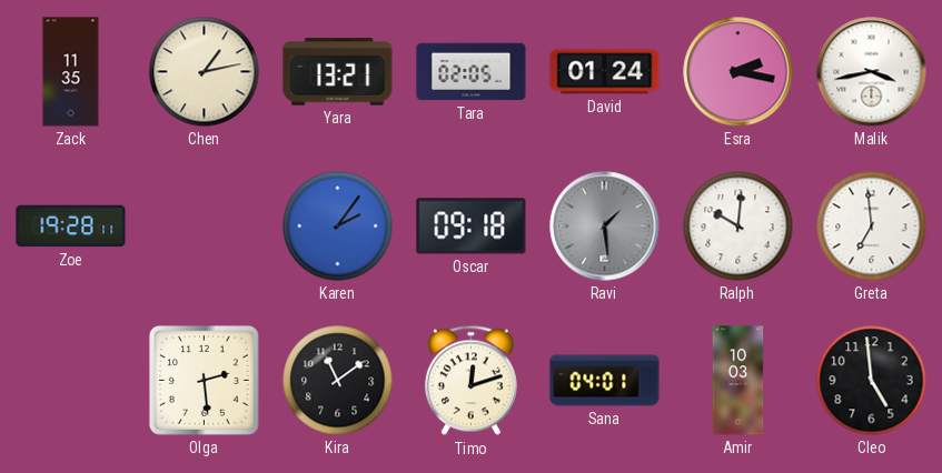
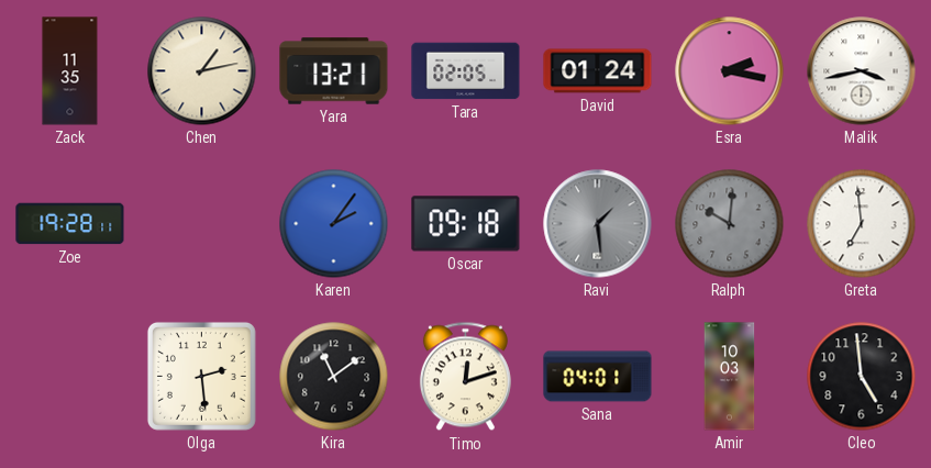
Ralph dial: white -> grey (730, 224)
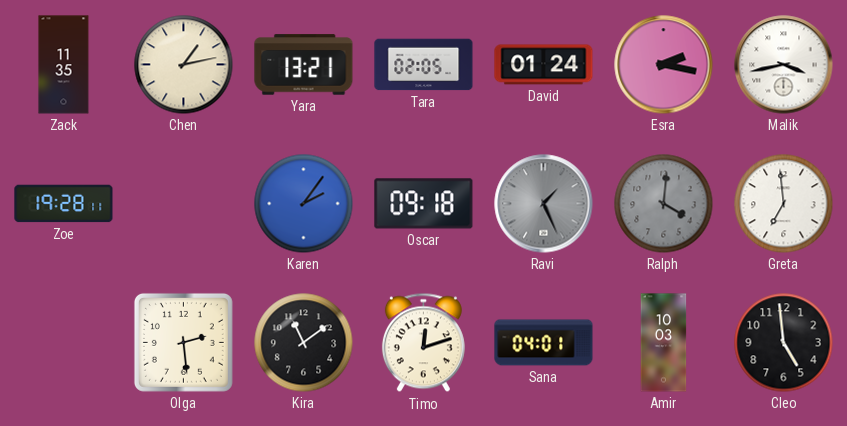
Ravi: 1:29 -> 1:26 (544, 204)
Ralph: 10:01 -> 4:01 (664, 204)
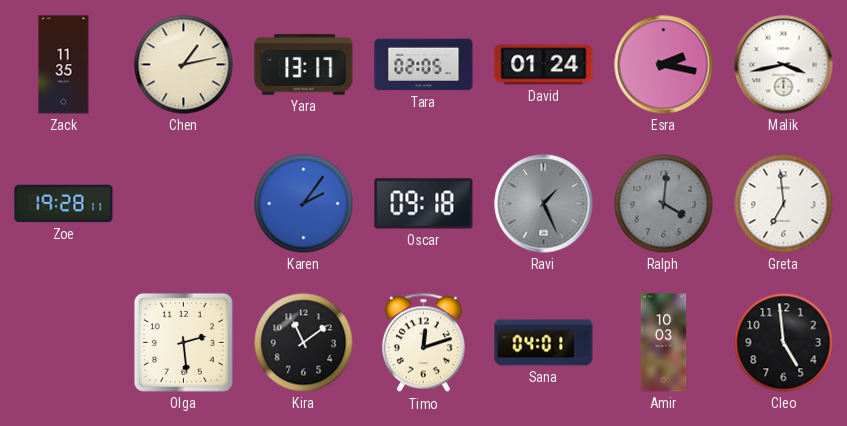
Yara: 13:21 -> 13:17 (304, 65)
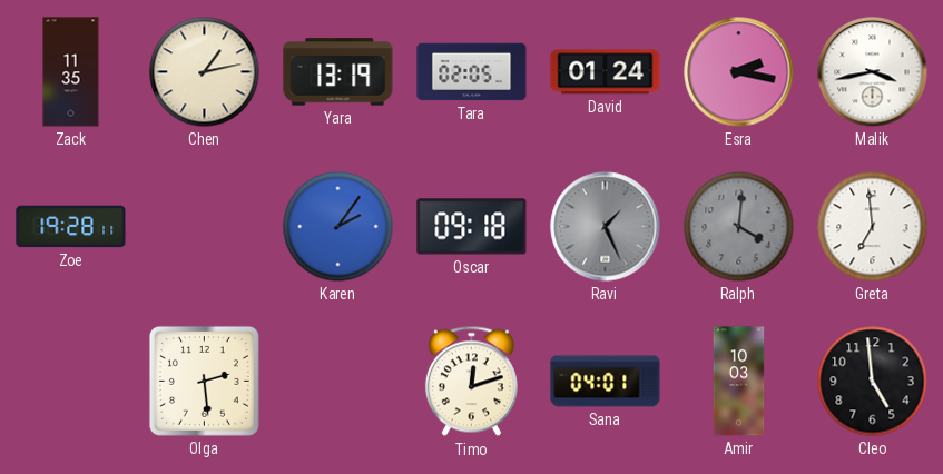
Yara: 13:17 -> 13:19 (338, 72)
Kira: 11:09 -> none (304, 343)
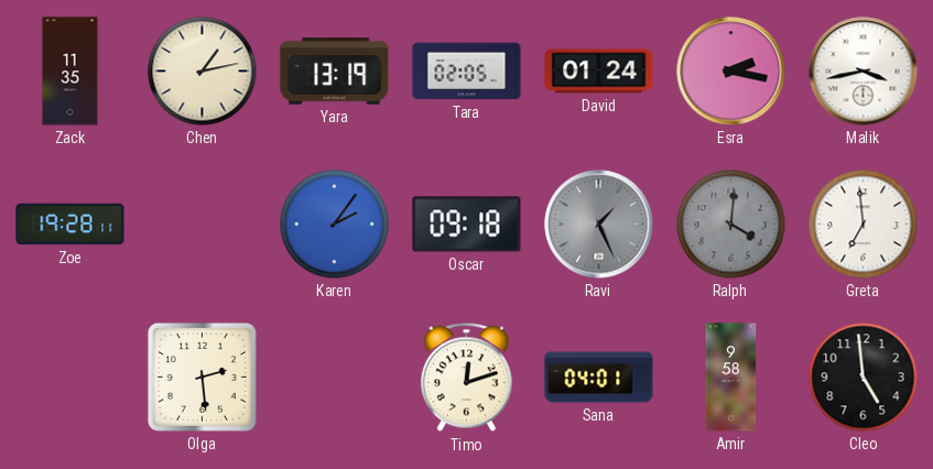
Amir: 10:03 -> 9:58 (731, 378)
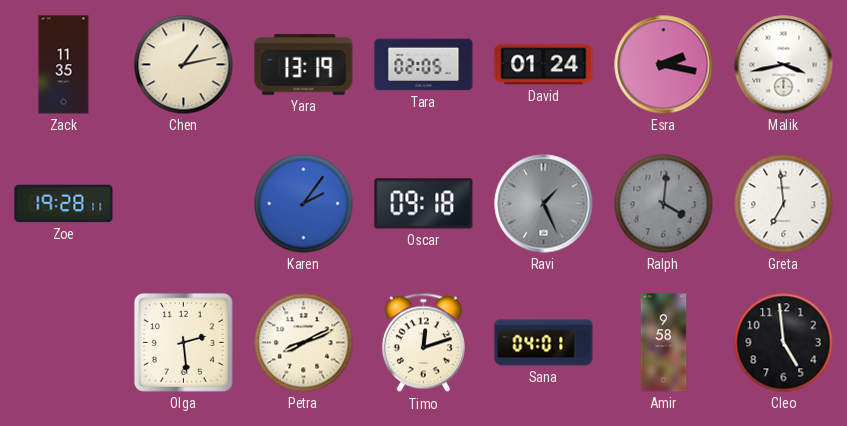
Petra: none -> 8:11 (304, 343)
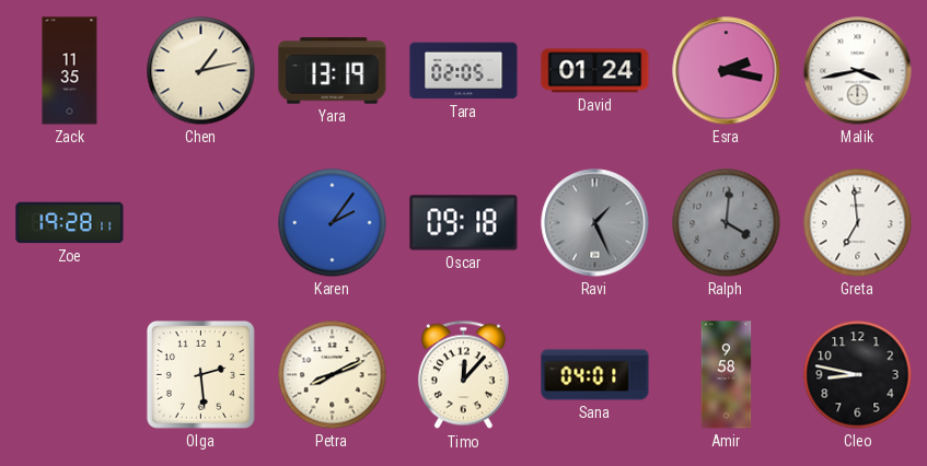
Timo: 12:12 -> 12:07 (463, 375)
Cleo: 4:59 -> 8:47 (858, 375)
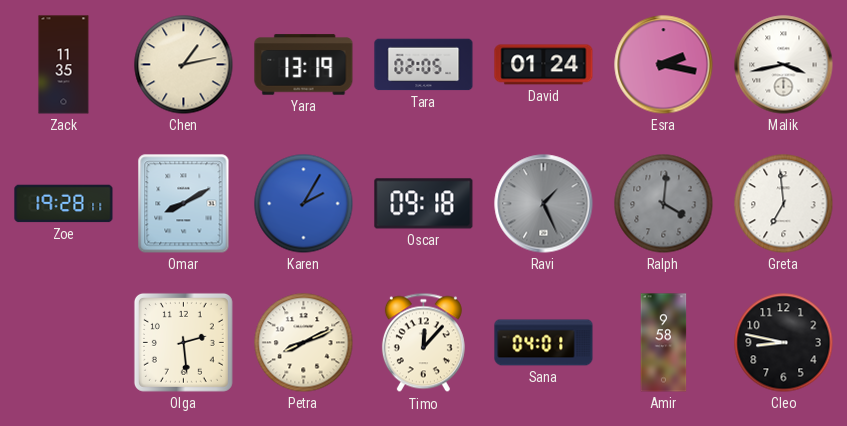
Omar: none -> 8:10 (184, 204)
Karen: 2:06 -> 2:05 (304, 204)
